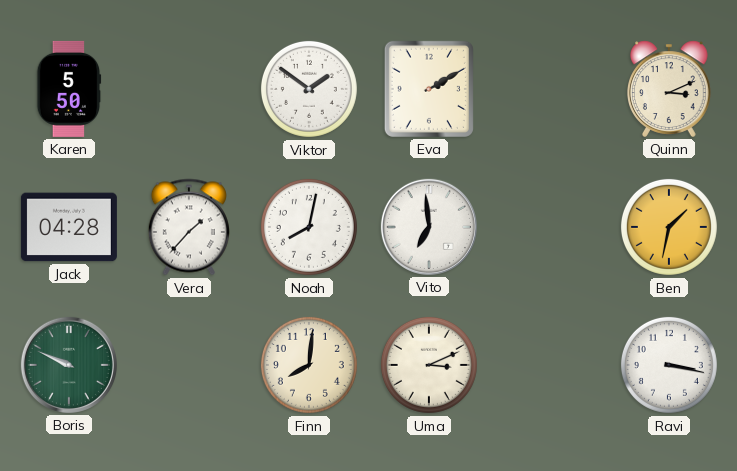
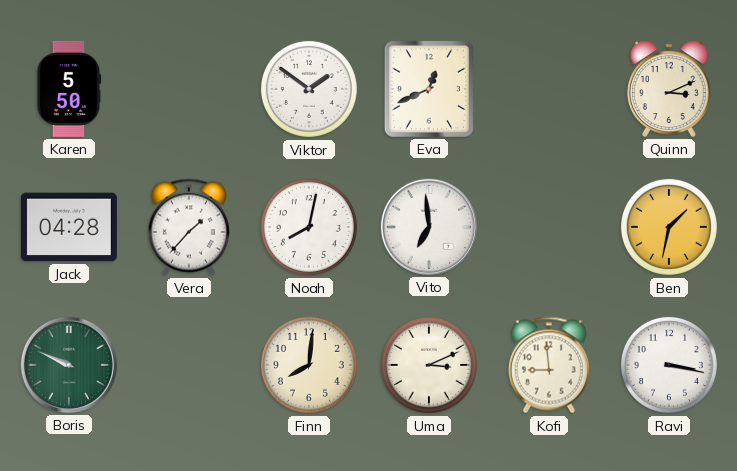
Eva: 2:10 -> 12:41 (429, 89)
Kofi: none -> 8:59 (549, 365)
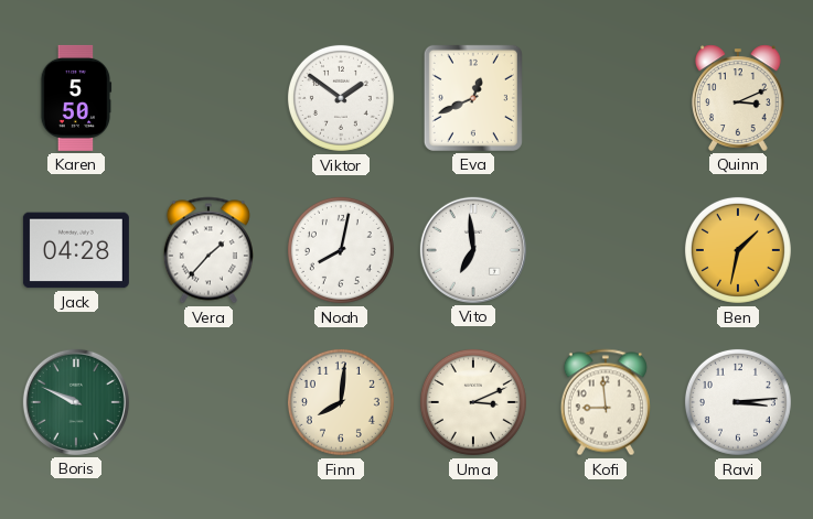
Ravi: 3:17 -> 3:14 (738, 402)
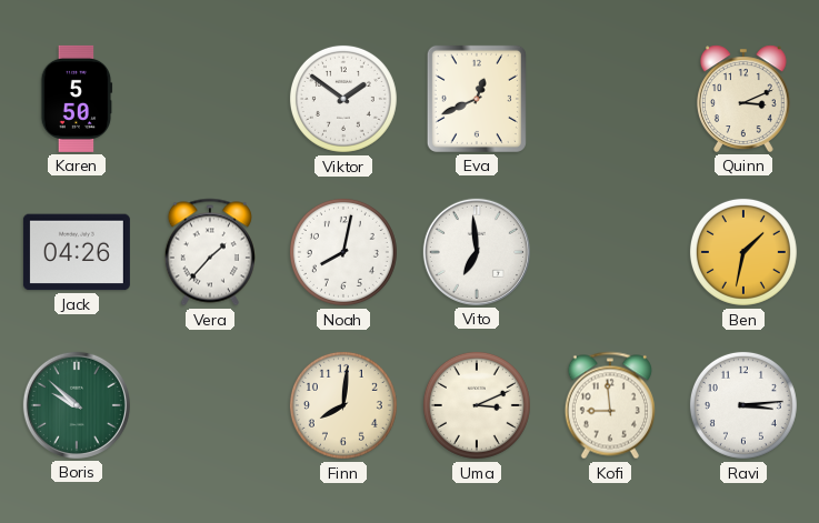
Jack: 04:28 -> 04:26 (77, 252)
Boris: 9:49 -> 9:52 (77, 405)
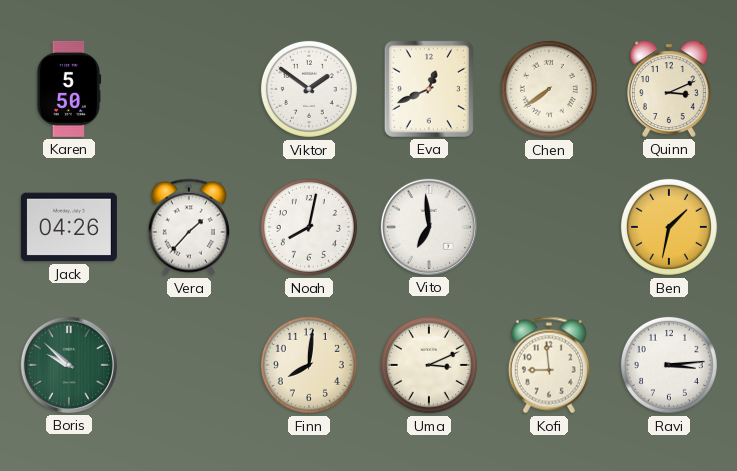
Chen: none -> 7:39 (549, 89)
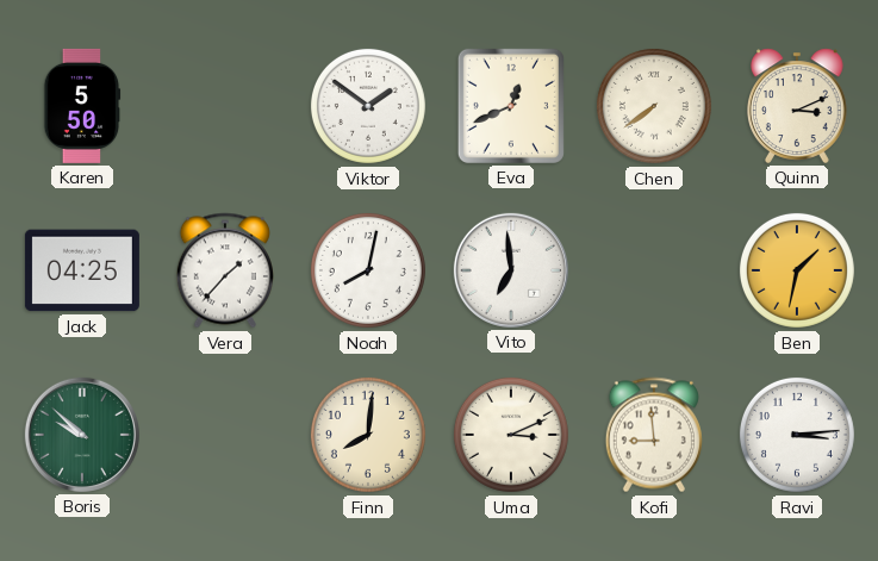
Jack: 04:26 -> 04:25 (82, 270)
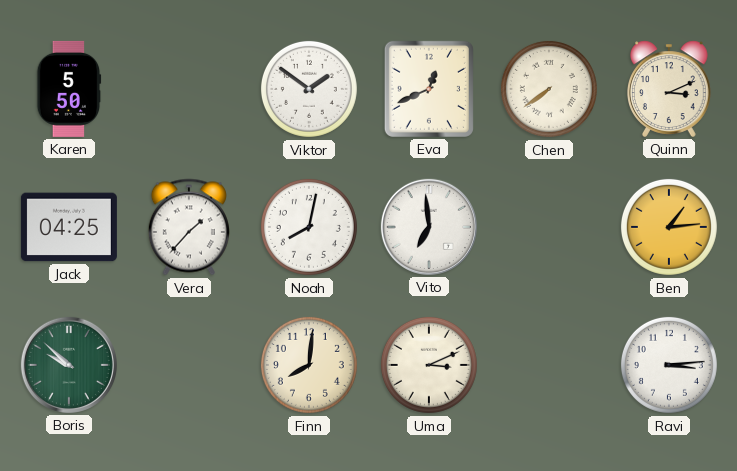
Ben: 1:32 -> 1:14 (669, 227)
Kofi: 8:59 -> none (654, 435)
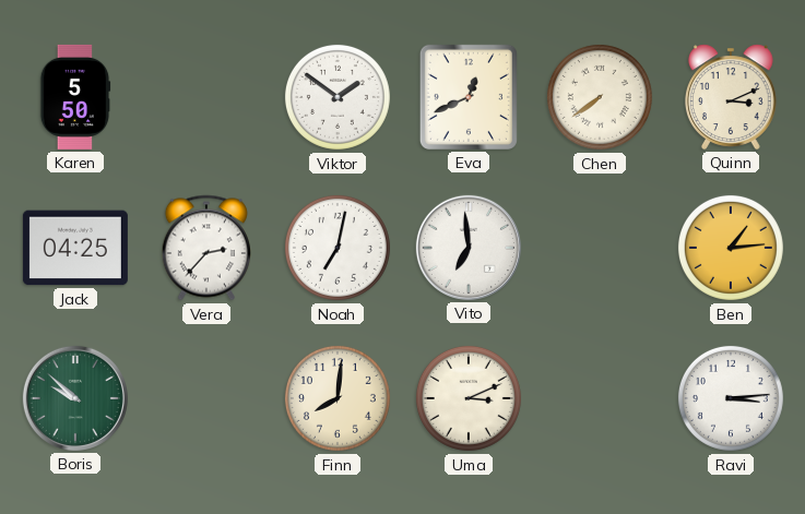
Vera: 1:37 -> 2:37 (206, 248)
Noah: 8:02 -> 7:02 (338, 248)
